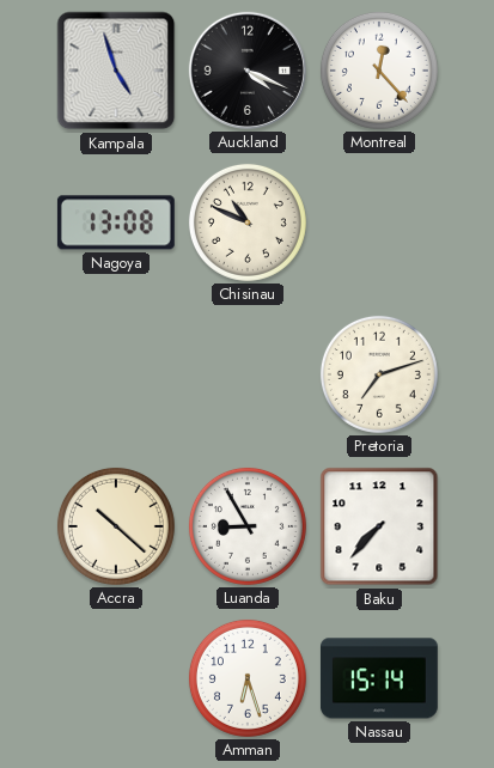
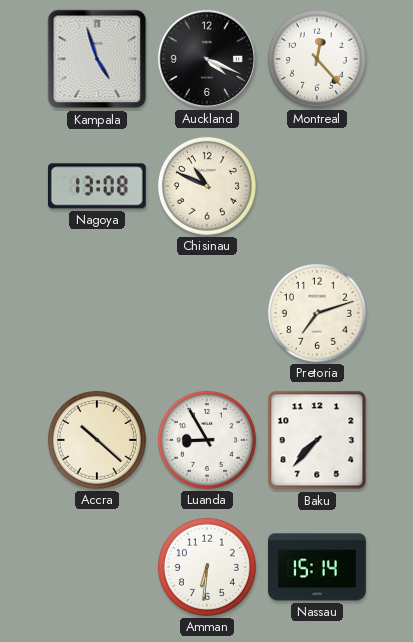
Amman: 6:27 -> 6:31 (207, 567)
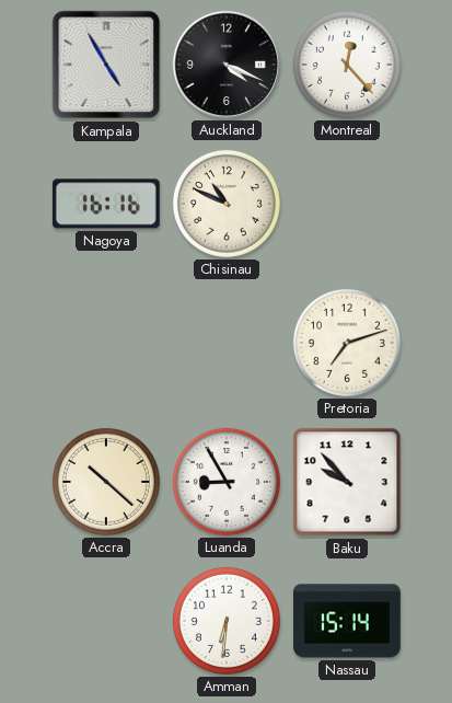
Kampala: 4:57 -> 4:55 (106, 65)
Nagoya: 13:08 -> 16:16 (106, 204)
Baku: 7:37 -> 9:53 (347, 482)
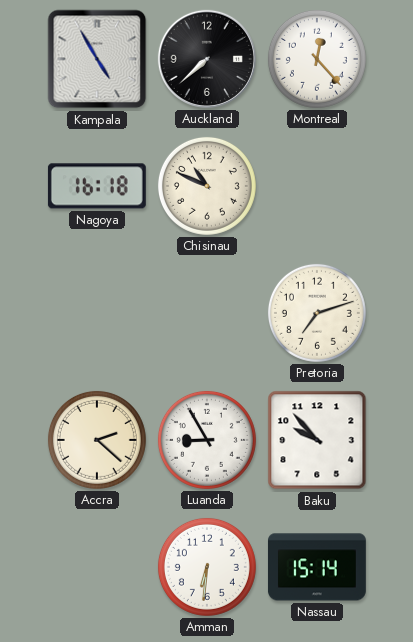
Auckland: 4:19 -> 7:38 (207, 59)
Nagoya: 16:16 -> 16:18 (97, 186)
Accra: 10:22 -> 2:22 (97, 440)
